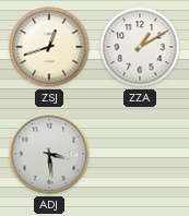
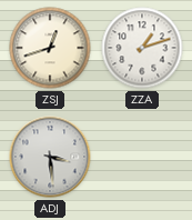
ZZA: 1:10 -> 1:12 (142, 48)
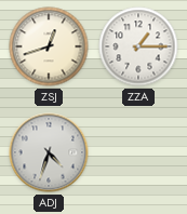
ZZA: 1:12 -> 1:15 (138, 46)
ADJ: 3:29 -> 4:33 (49, 152)
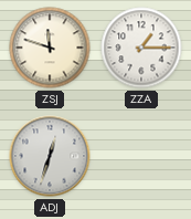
ZSJ: 12:42 -> 11:48 (50, 48)
ADJ: 4:33 -> 12:33 (50, 156)
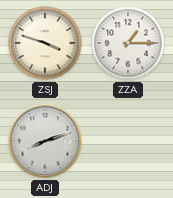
ZSJ: 11:48 -> 3:48 (45, 43)
ADJ: 12:33 -> 8:12 (45, 141)
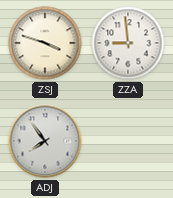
ZZA: 1:15 -> 8:59 (128, 43)
ADJ: 8:12 -> 7:54 (45, 141)
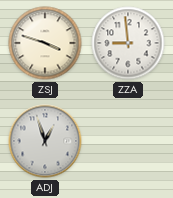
ADJ: 7:54 -> 12:57 (45, 141)
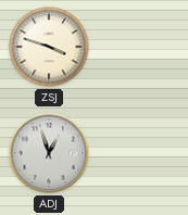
ZZA: 8:59 -> none (128, 43)
